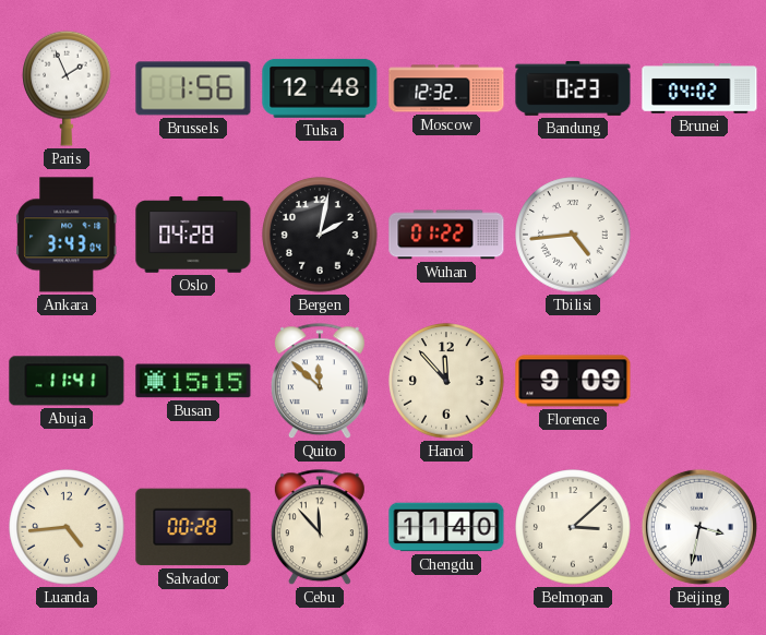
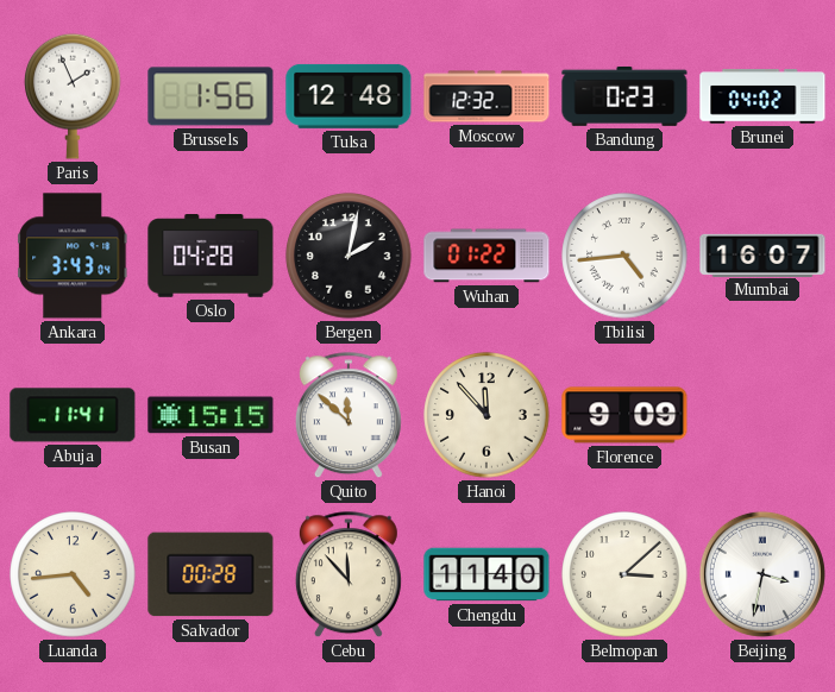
Mumbai: none -> 16:07 (762, 254)
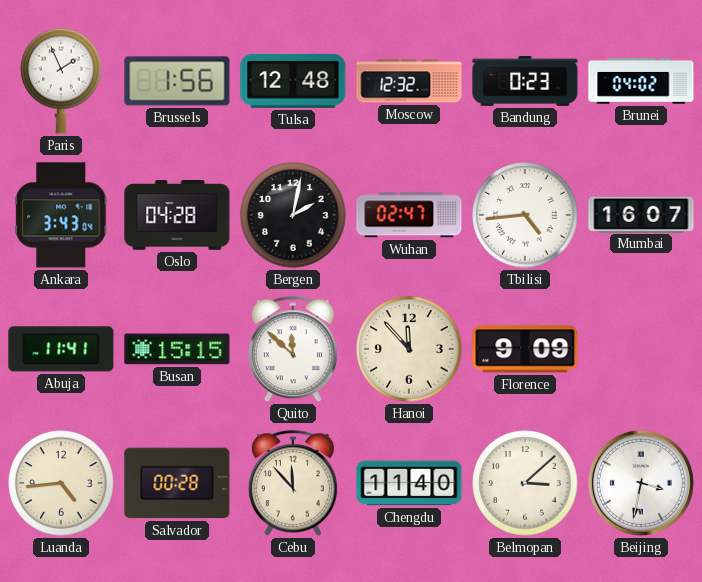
Wuhan: 01:22 -> 02:47 (409, 215)
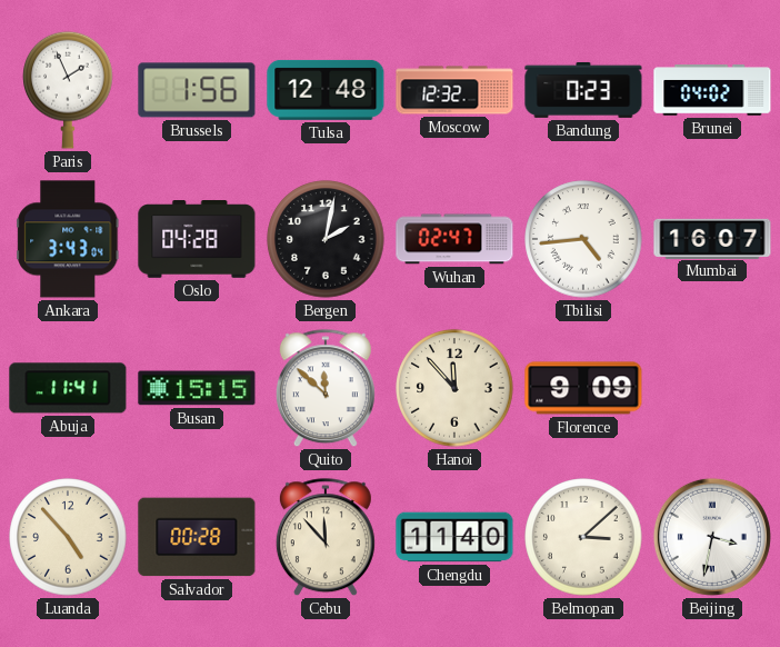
Luanda: 4:44 -> 4:53 (68, 537)
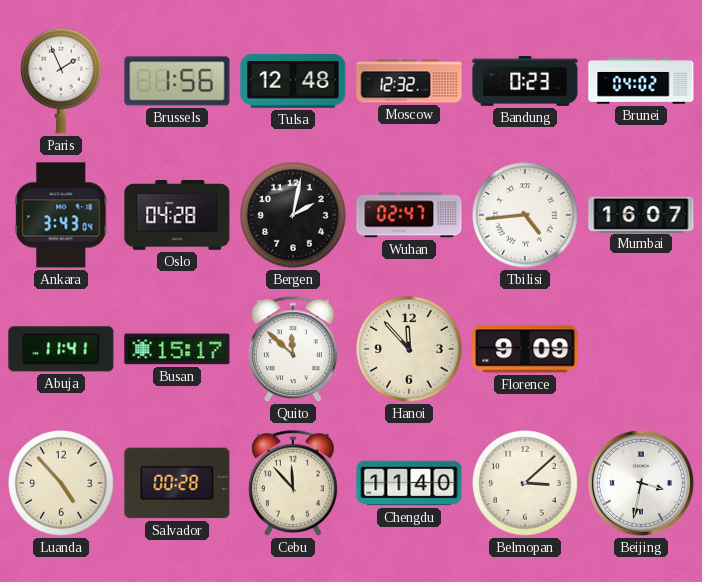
Busan: 15:15 -> 15:17 (177, 349)
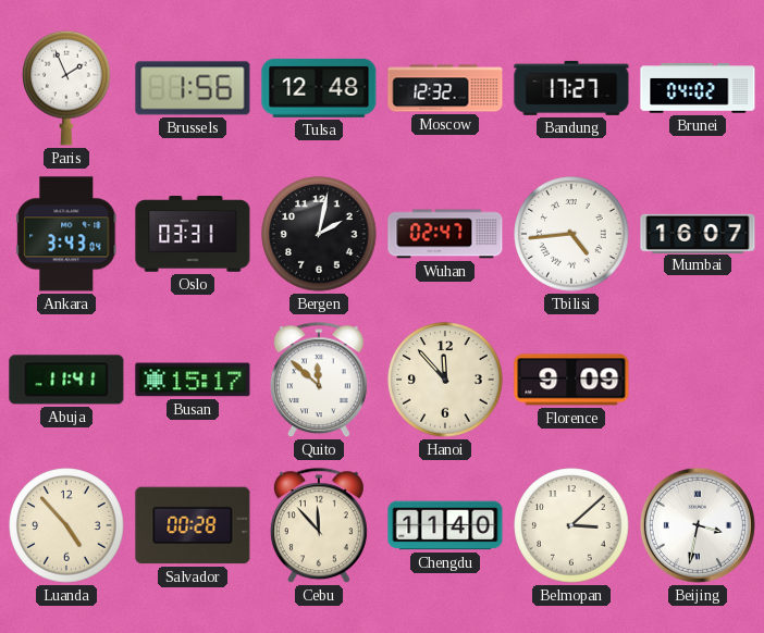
Bandung: 0:23 -> 17:27 (571, 88)
Oslo: 04:28 -> 03:31 (193, 235)
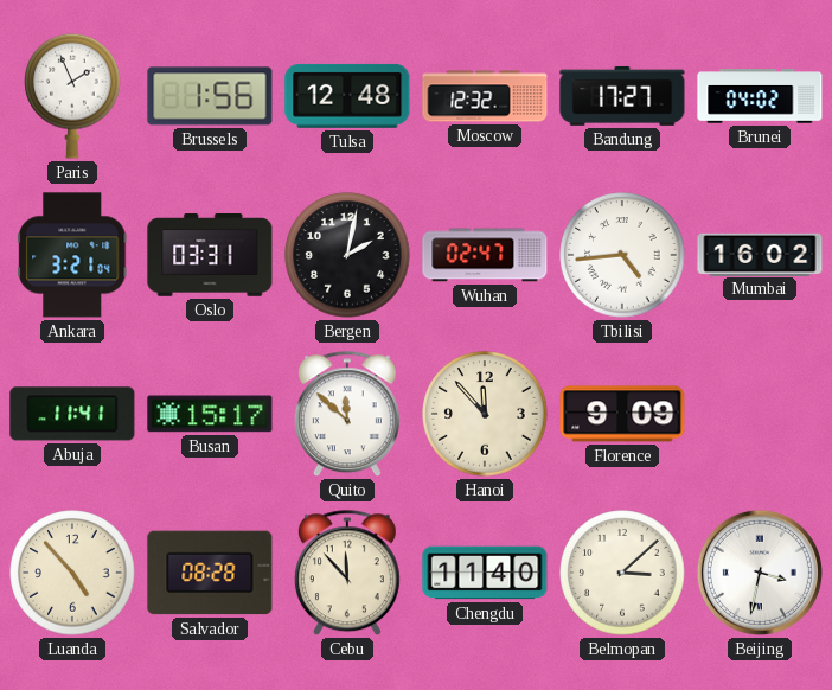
Ankara: 3:43 -> 3:21 (72, 255)
Mumbai: 16:07 -> 16:02 (760, 254)
Salvador: 00:28 -> 08:28 (210, 573)
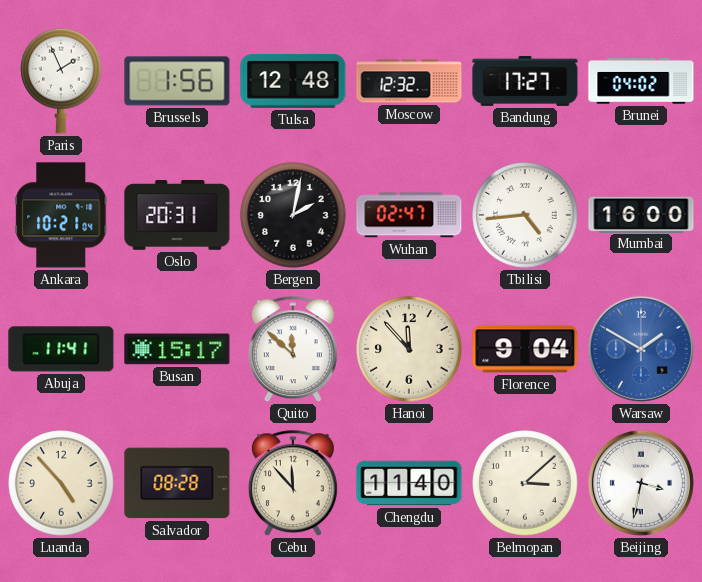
Ankara: 3:21 -> 10:21 (61, 215)
Oslo: 03:31 -> 20:31 (177, 216)
Mumbai: 16:02 -> 16:00 (641, 214)
Florence: 9:09 -> 9:04 (525, 349)
Warsaw: none -> 1:50 (641, 349)
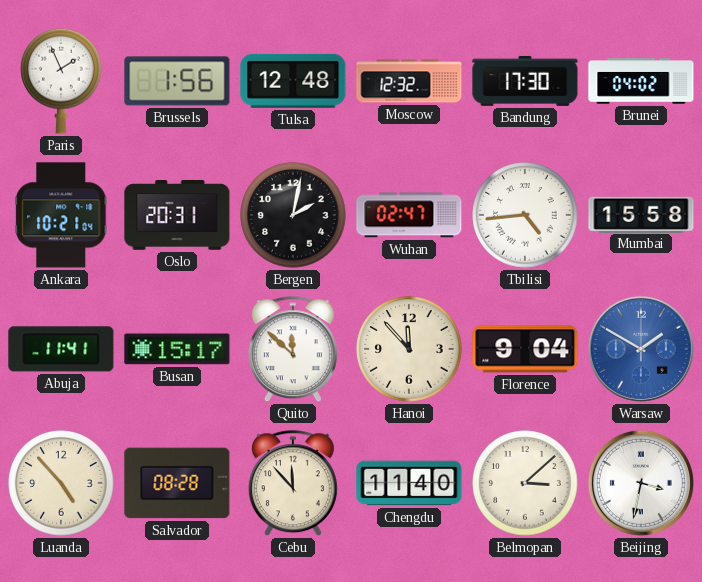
Bandung: 17:27 -> 17:30 (525, 81)
Mumbai: 16:00 -> 15:58 (641, 214)
